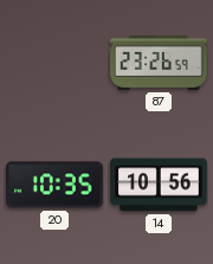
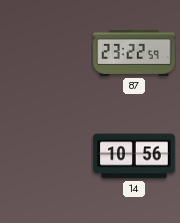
87: 23:26 -> 23:22 (134, 53)
20: 10:35 -> none (54, 185)
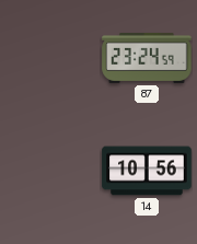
87: 23:22 -> 23:24 (147, 58)
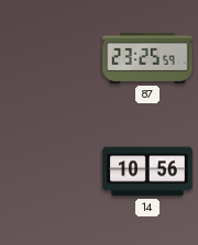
87: 23:24 -> 23:25 (147, 58)
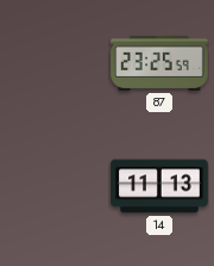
14: 10:56 -> 11:13 (159, 186)
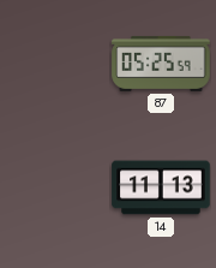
87: 23:25 -> 05:25 (161, 64)
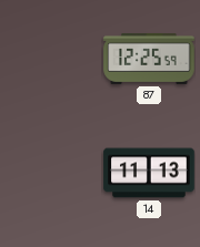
87: 05:25 -> 12:25 (149, 59)
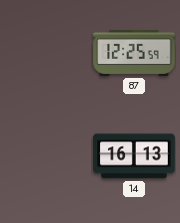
14: 11:13 -> 16:13 (134, 156)
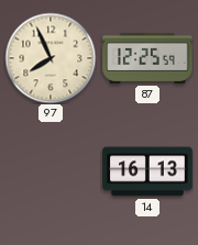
97: none -> 7:56 (51, 58)
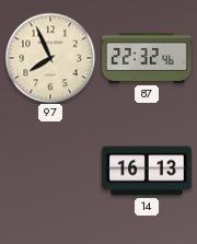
87: 12:25 -> 22:32 (147, 58)
